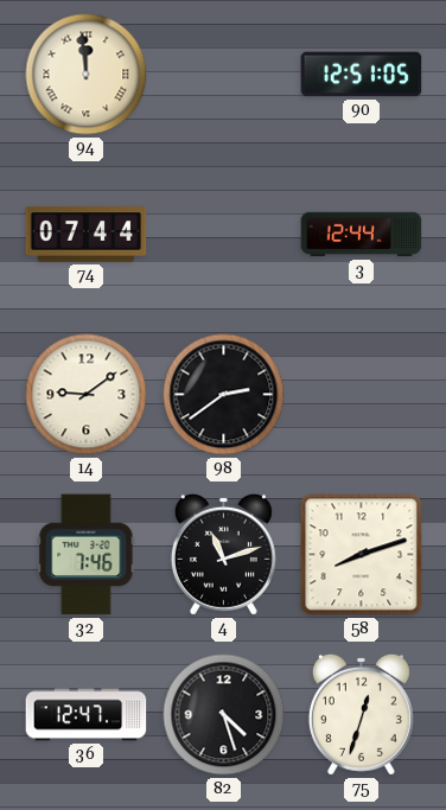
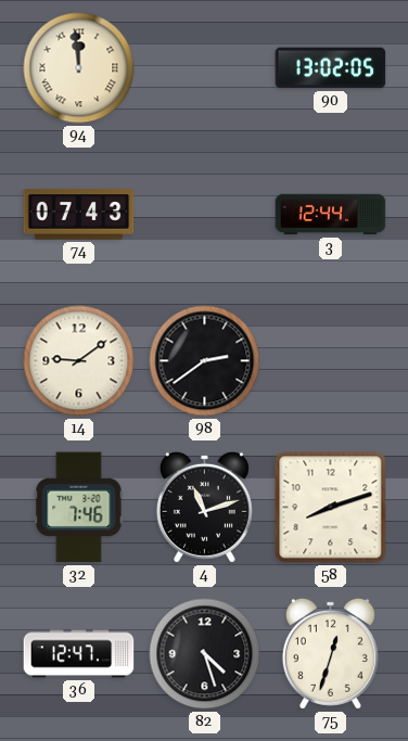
90: 12:51 -> 13:02 (331, 68)
74: 07:44 -> 07:43 (79, 215)
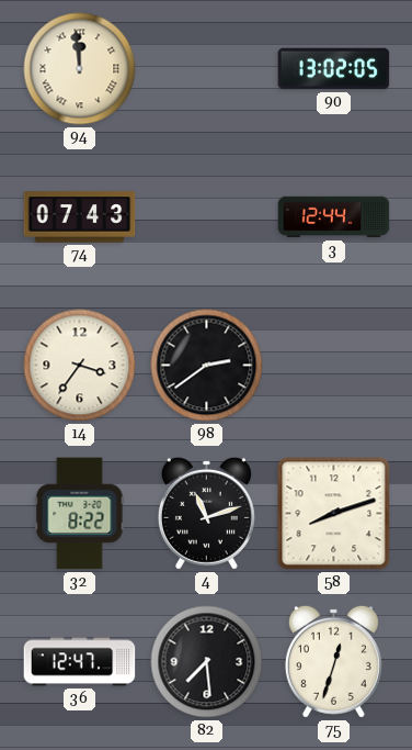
14: 9:09 -> 3:36 (80, 366)
32: 7:46 -> 8:22 (80, 514)
82: 4:27 -> 7:29 (207, 662)
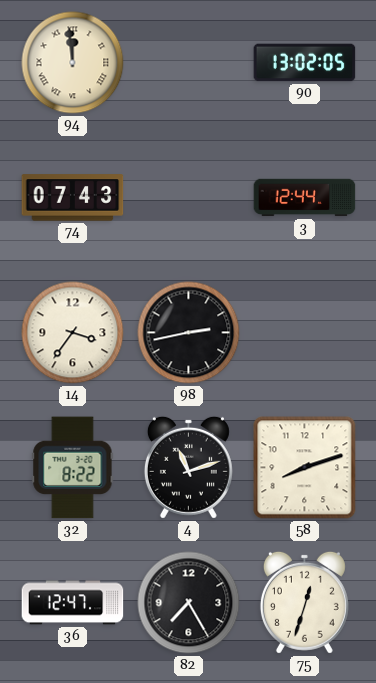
98: 2:39 -> 2:43 (189, 333)
82: 7:29 -> 7:25 (189, 603)
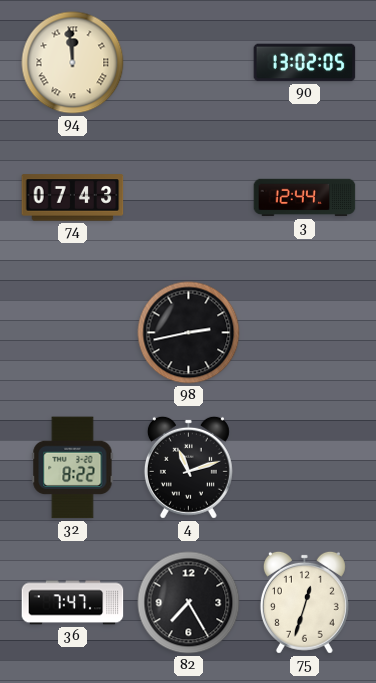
14: 3:36 -> none (73, 333)
58: 8:12 -> none (305, 468)
36: 12:47 -> 7:47 (73, 603)
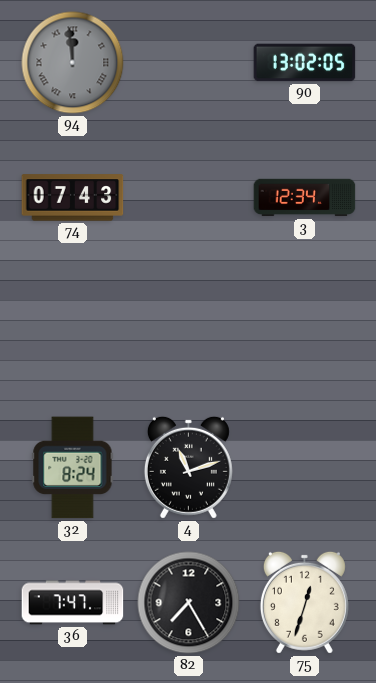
94 dial: cream -> grey (73, 63)
3: 12:44 -> 12:34 (305, 198)
98: 2:43 -> none (189, 333)
32: 8:22 -> 8:24 (73, 468)
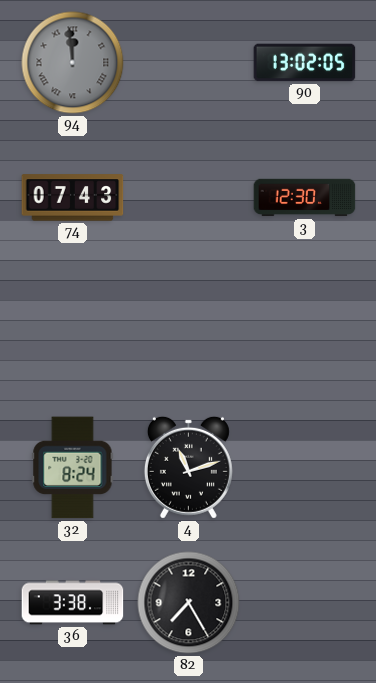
3: 12:34 -> 12:30 (305, 198)
36: 7:47 -> 3:38 (73, 603)
75: 12:33 -> none (304, 602)
